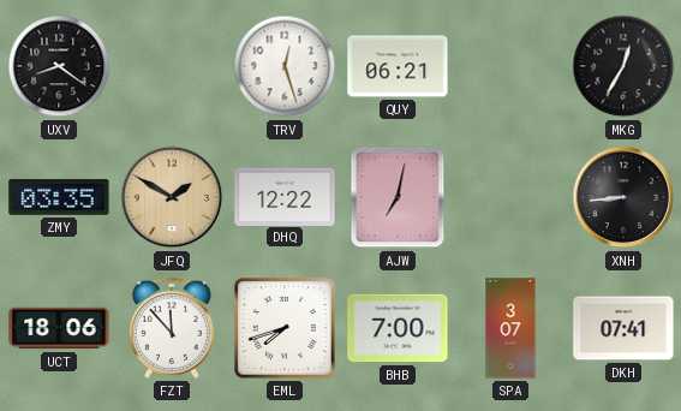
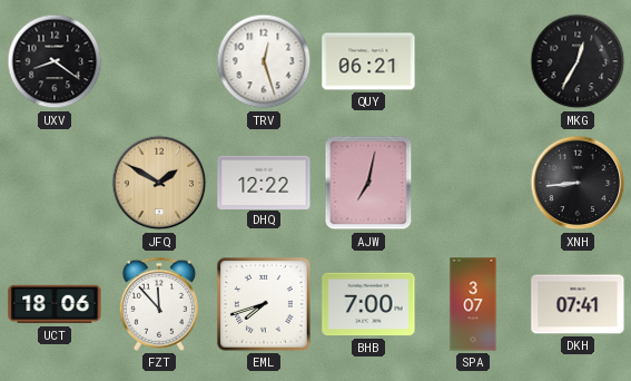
ZMY: 03:35 -> none (59, 198)
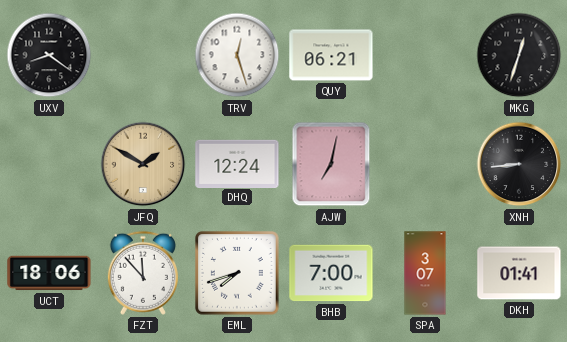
MKG: 12:35 -> 12:33 (519, 55)
DHQ: 12:22 -> 12:24 (237, 163)
DKH: 07:41 -> 01:41 (519, 273)
